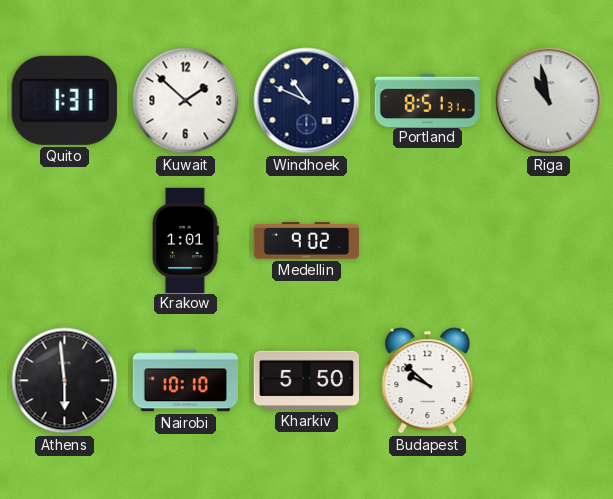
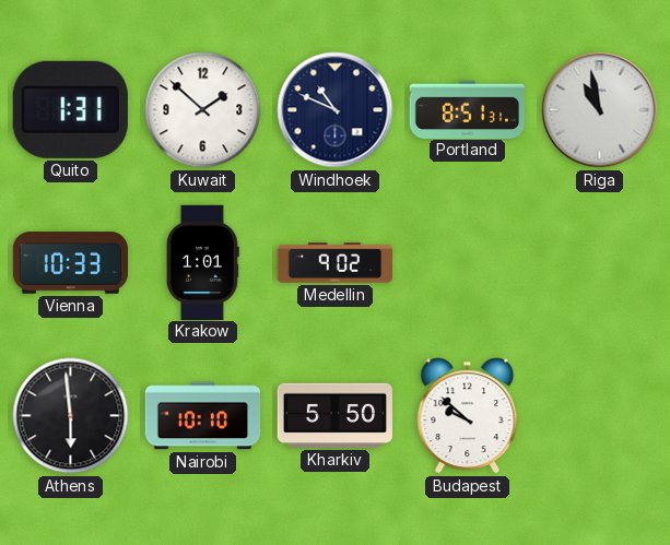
Vienna: none -> 10:33 (71, 263)
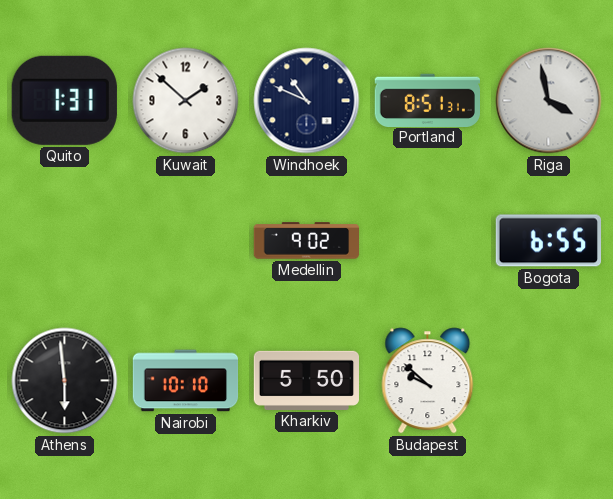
Riga: 10:58 -> 3:58 (549, 101)
Vienna: 10:33 -> none (71, 263)
Krakow: 1:01 -> none (203, 262)
Bogota: none -> 6:55 (548, 241)
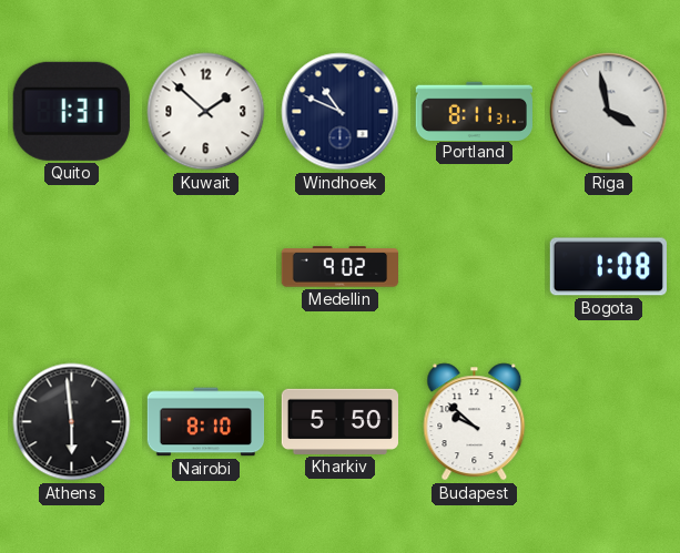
Portland: 8:51 -> 8:11 (474, 111)
Bogota: 6:55 -> 1:08 (608, 267)
Nairobi: 10:10 -> 8:10 (206, 422)
